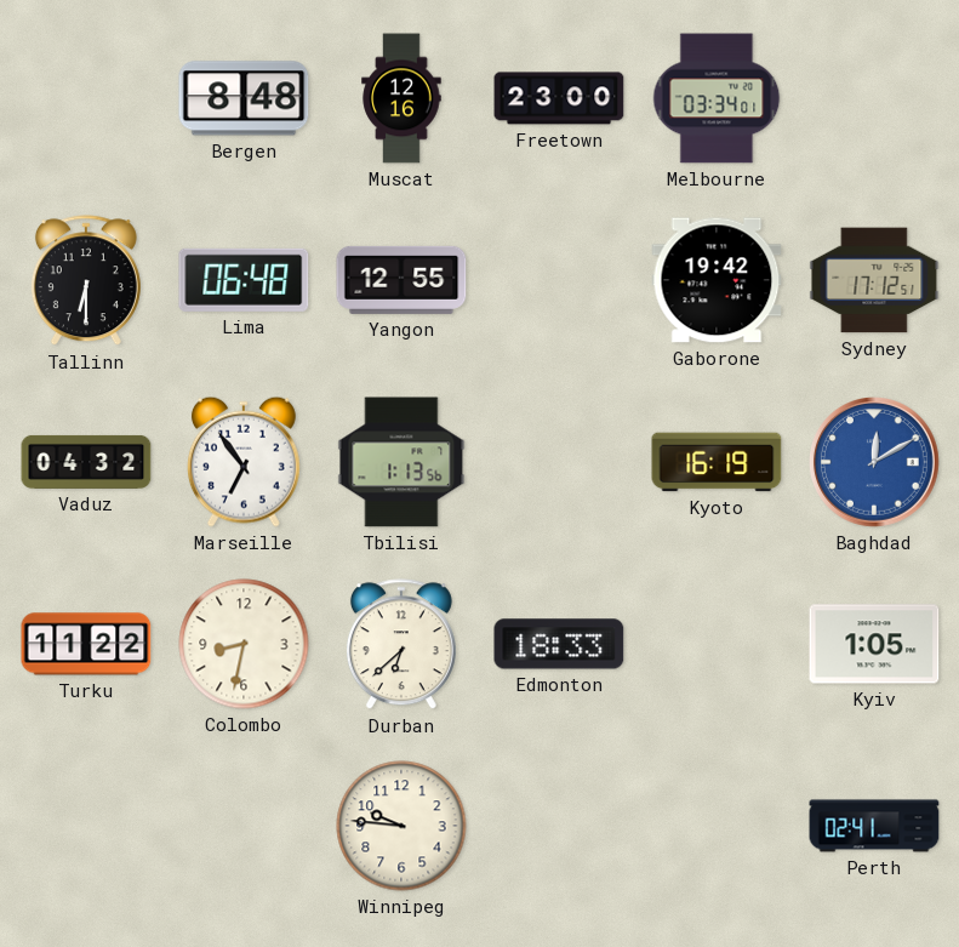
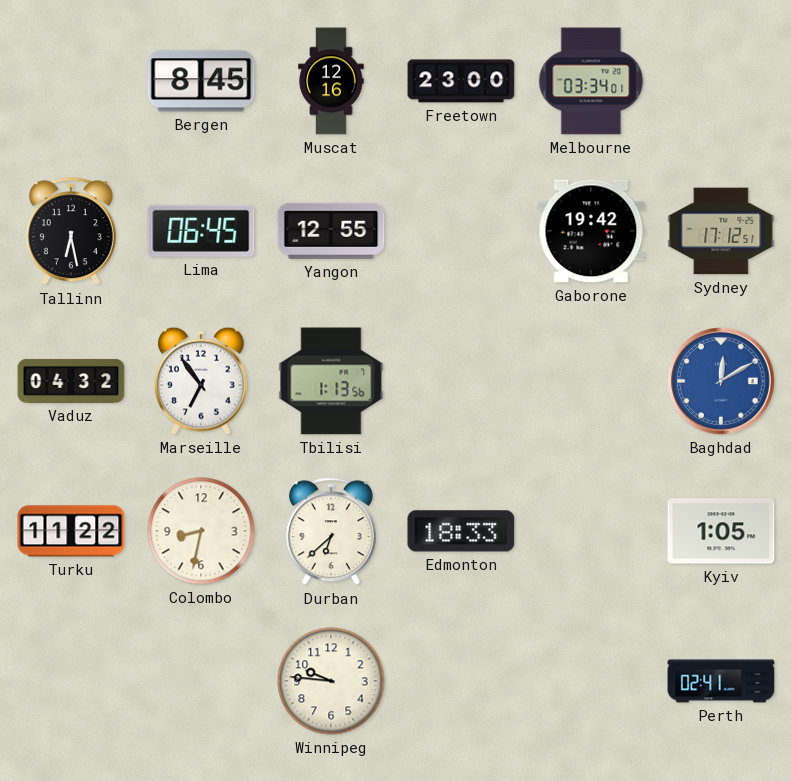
Bergen: 8:48 -> 8:45 (201, 81)
Tallinn: 6:30 -> 6:28 (71, 232)
Lima: 06:48 -> 06:45 (201, 231)
Kyoto: 16:19 -> none (717, 462)
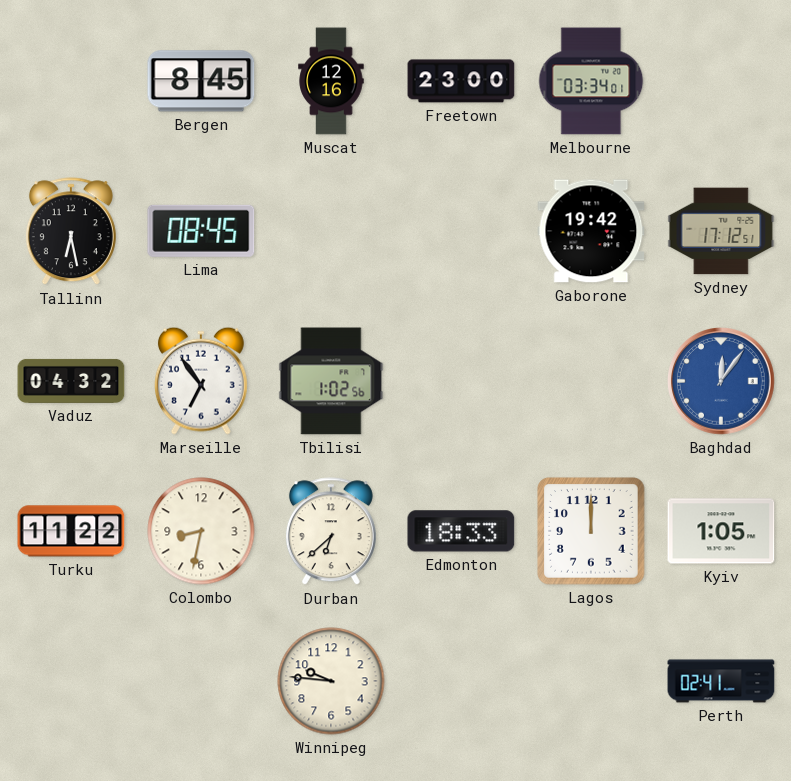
Lima: 06:45 -> 08:45 (201, 231)
Yangon: 12:55 -> none (331, 231)
Tbilisi: 1:13 -> 1:02 (331, 381)
Baghdad: 12:10 -> 12:06 (722, 382)
Lagos: none -> 12:00 (591, 531)
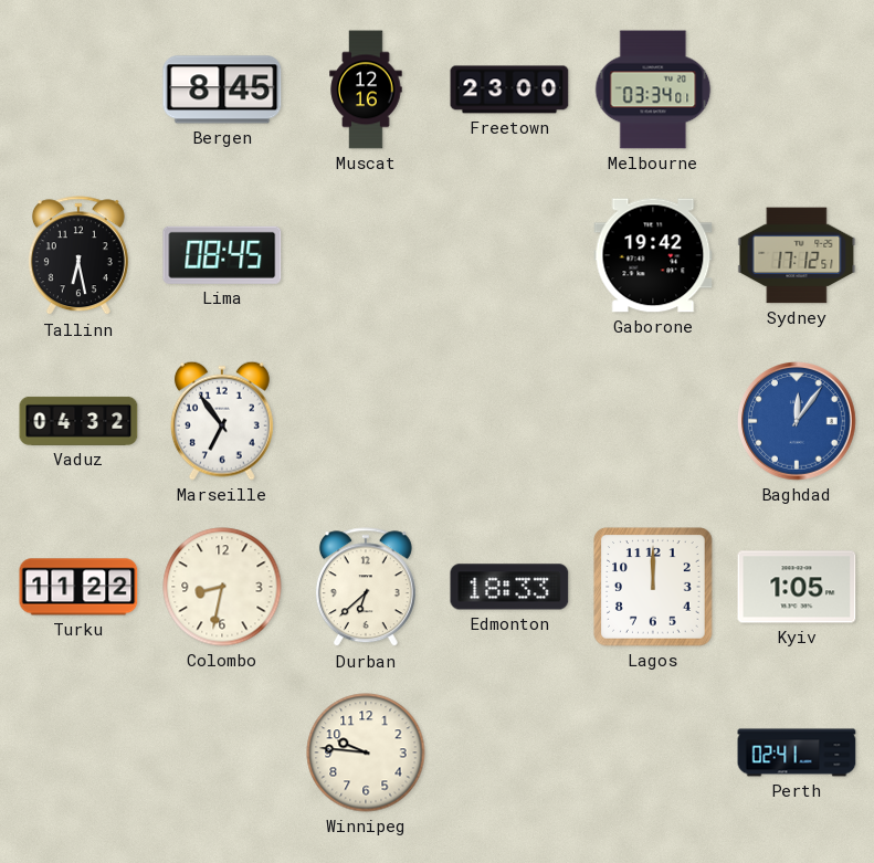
Tbilisi: 1:02 -> none (331, 381)
